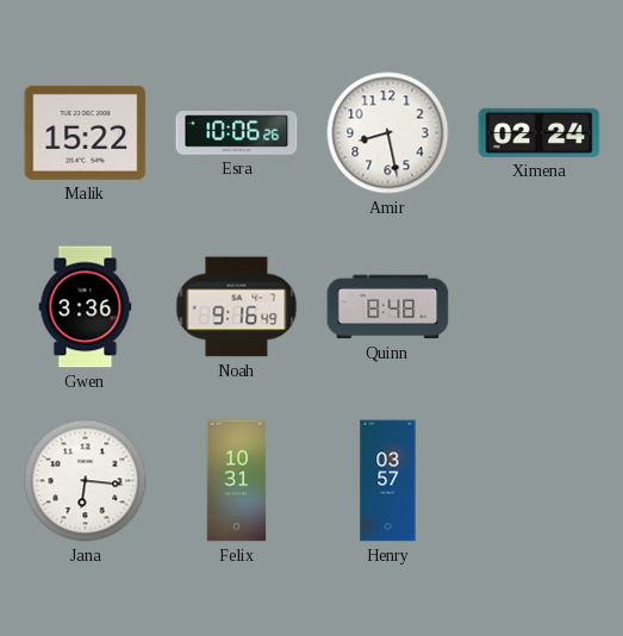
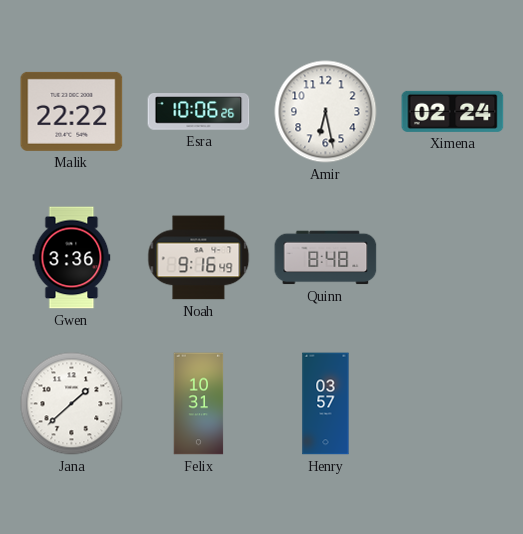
Malik: 15:22 -> 22:22 (72, 111)
Amir: 8:28 -> 6:28 (326, 112)
Jana: 6:16 -> 1:38 (72, 404)
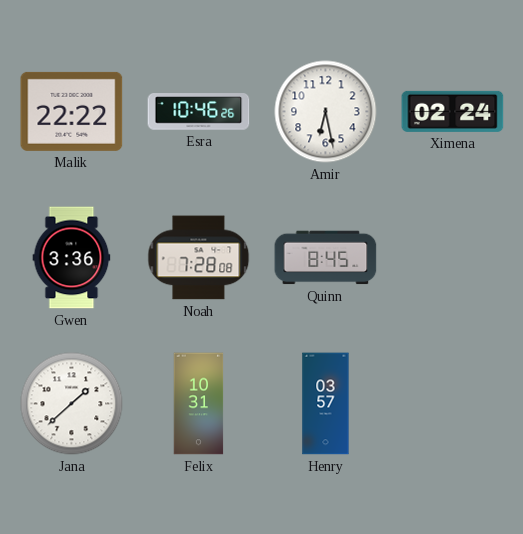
Esra: 10:06 -> 10:46 (199, 112)
Noah: 9:16 -> 7:28 (199, 258)
Quinn: 8:48 -> 8:45 (326, 258)
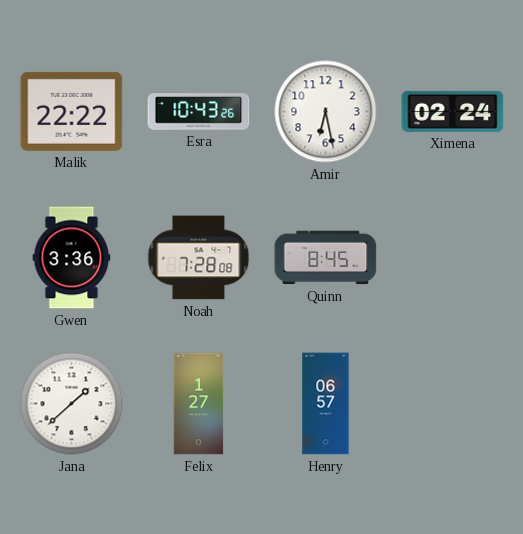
Esra: 10:46 -> 10:43 (199, 112)
Felix: 10:31 -> 1:27 (199, 404)
Henry: 03:57 -> 06:57 (326, 404)
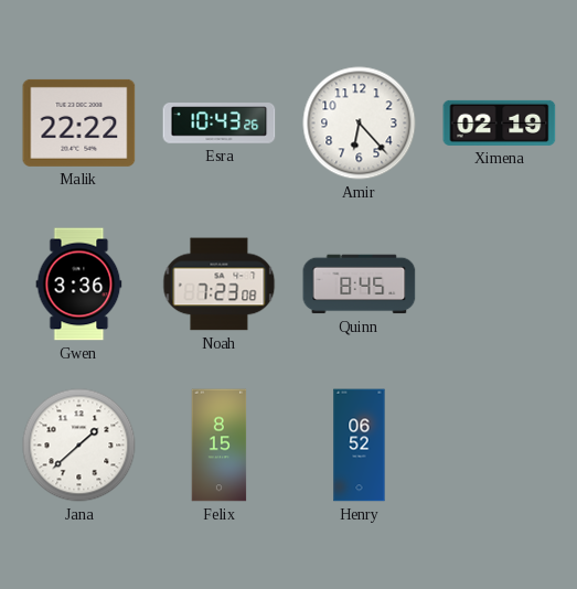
Amir: 6:28 -> 6:23 (360, 124)
Ximena: 02:24 -> 02:19 (500, 122)
Noah: 7:28 -> 7:23 (220, 285)
Felix: 1:27 -> 8:15 (220, 446)
Henry: 06:57 -> 06:52 (360, 446)
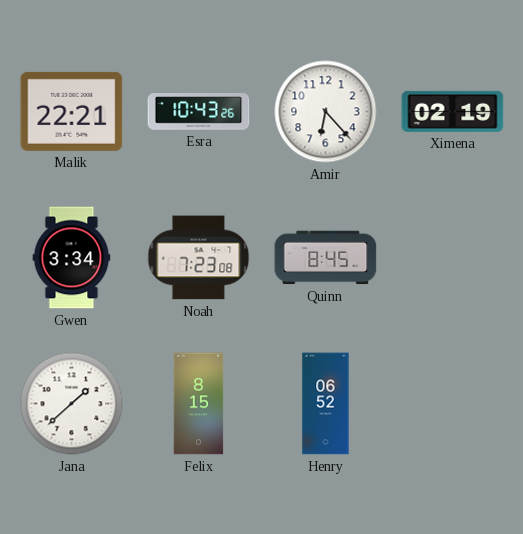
Malik: 22:22 -> 22:21 (72, 111)
Gwen: 3:36 -> 3:34 (72, 258)
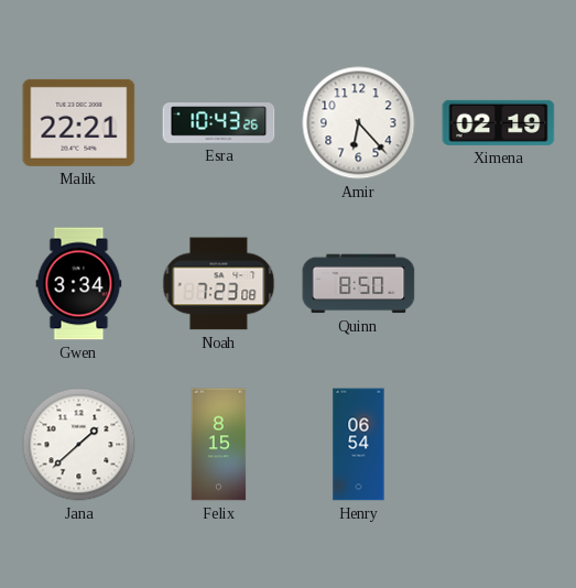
Quinn: 8:45 -> 8:50 (359, 284)
Henry: 06:52 -> 06:54 (359, 445)
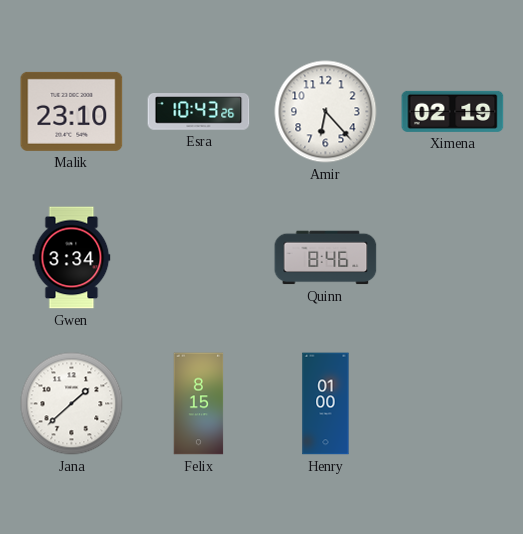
Malik: 22:21 -> 23:10 (72, 111)
Noah: 7:23 -> none (219, 284)
Quinn: 8:50 -> 8:46 (326, 258)
Henry: 06:54 -> 01:00 (326, 404)
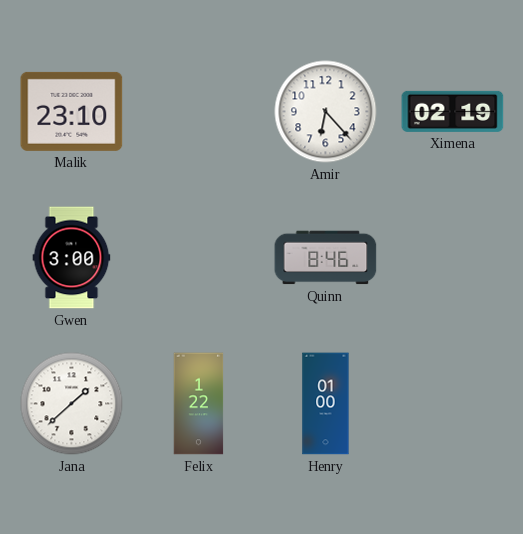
Esra: 10:43 -> none (199, 112)
Gwen: 3:34 -> 3:00 (72, 258)
Felix: 8:15 -> 1:22 (199, 404)
